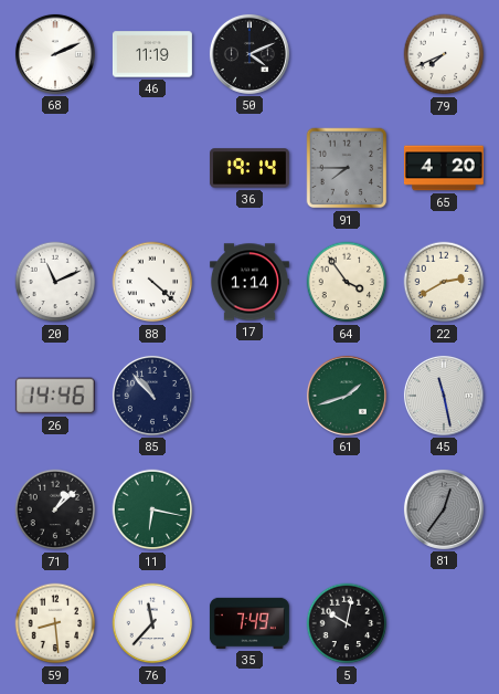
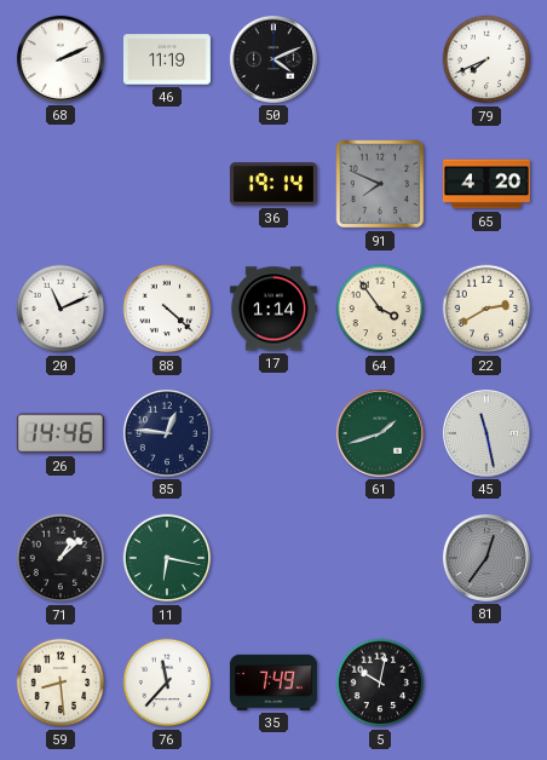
91: 7:45 -> 7:49 (380, 184)
85: 10:53 -> 12:46 (167, 433)
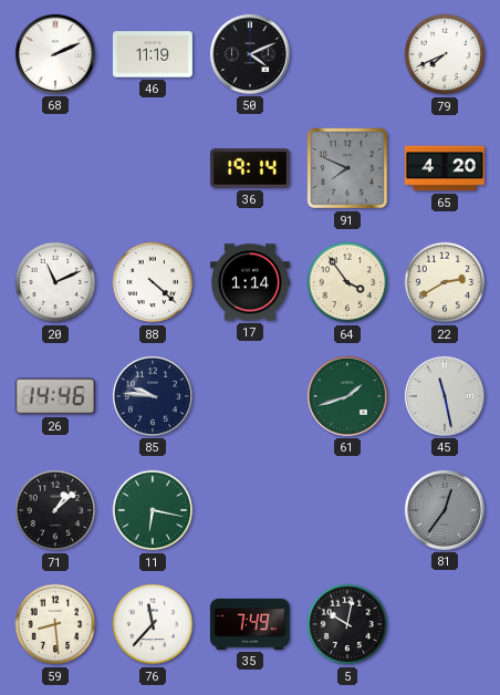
85: 12:46 -> 9:46 (153, 396)
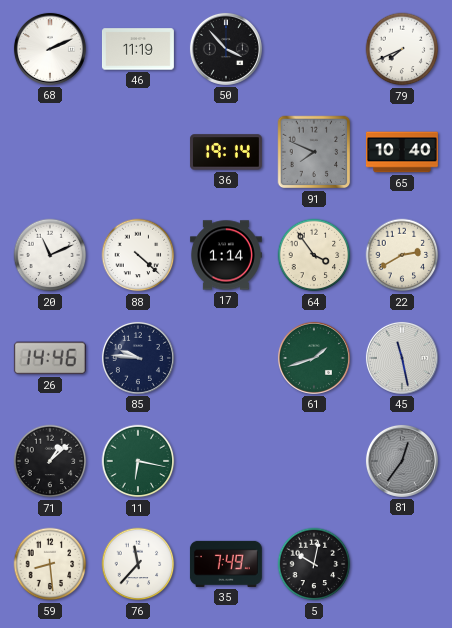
50: 4:11 -> 3:53 (226, 49)
65: 4:20 -> 10:40 (402, 152)
